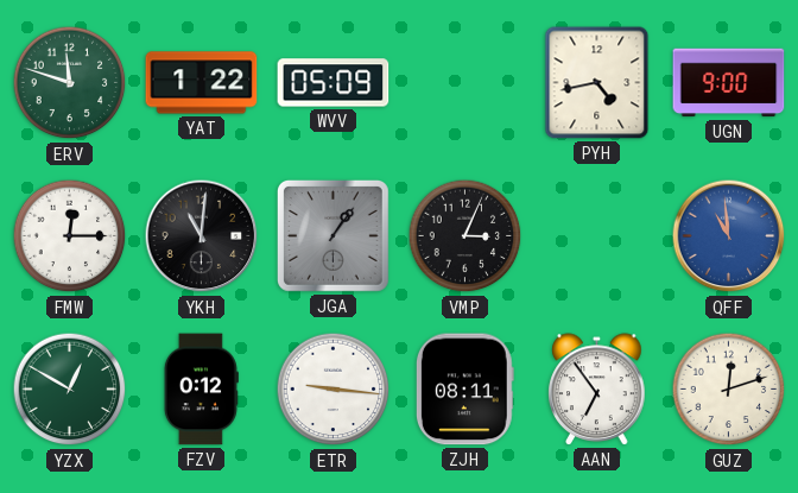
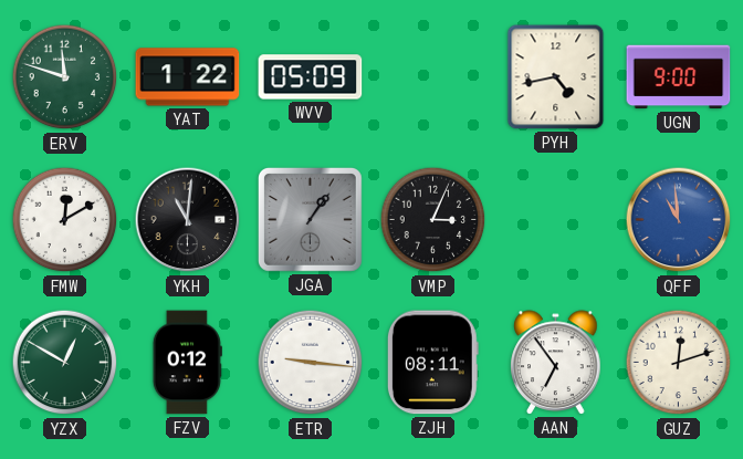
FMW: 12:15 -> 12:10 (65, 220)
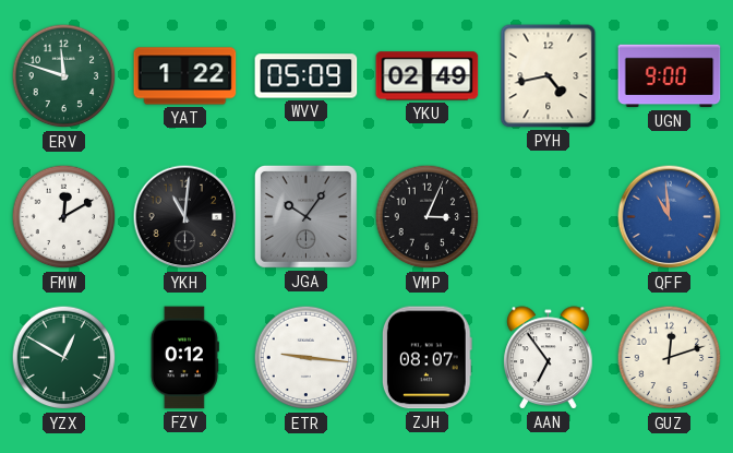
YKU: none -> 02:49 (428, 76)
JGA: 1:06 -> 10:06 (305, 216)
ZJH: 08:11 -> 08:07 (426, 358)
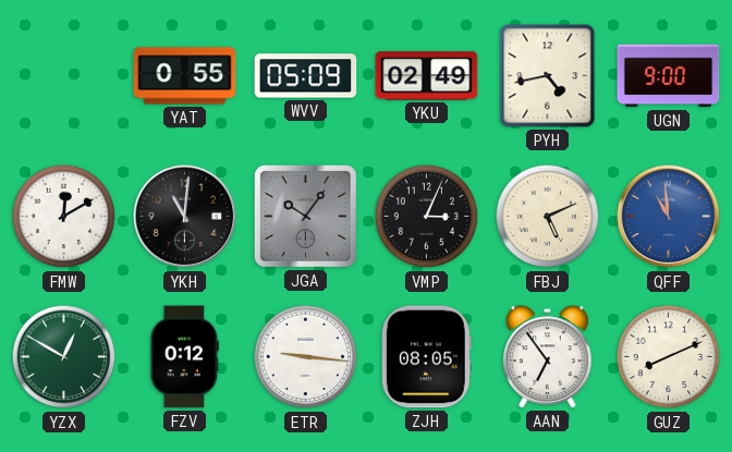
ERV: 11:48 -> none (64, 76)
YAT: 1:22 -> 0:55 (185, 76)
FBJ: none -> 5:11 (548, 217)
ZJH: 08:07 -> 08:05 (426, 357)
GUZ: 12:12 -> 8:11 (669, 357)
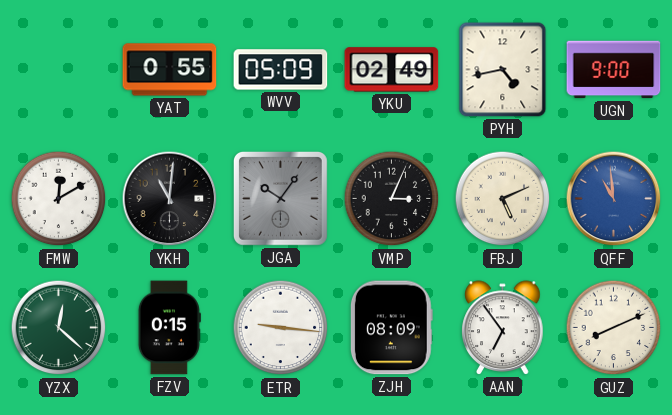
YZX: 12:50 -> 12:22 (59, 328)
FZV: 0:12 -> 0:15 (169, 328)
ZJH: 08:05 -> 08:09 (391, 328)
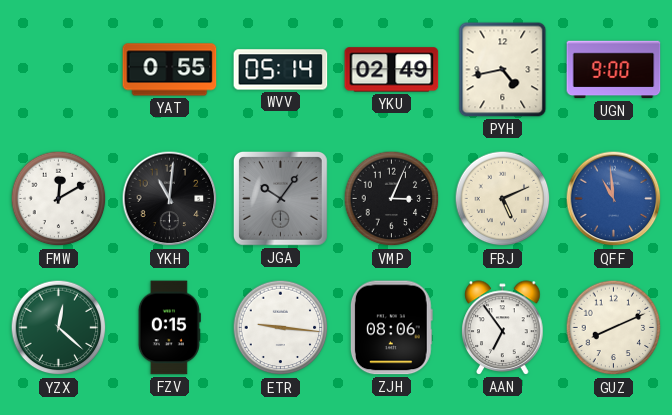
WVV: 05:09 -> 05:14 (281, 70)
ZJH: 08:09 -> 08:06 (391, 328)
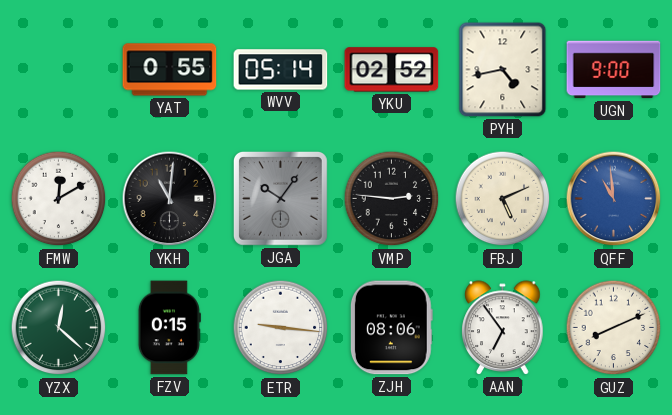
YKU: 02:49 -> 02:52 (392, 70)
VMP: 3:04 -> 2:46 (392, 199)
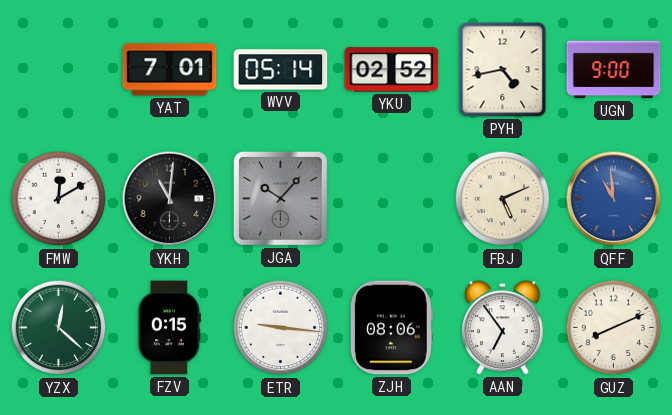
YAT: 0:55 -> 7:01 (170, 70)
JGA: 10:06 -> 10:07 (280, 198)
VMP: 2:46 -> none (392, 199)
